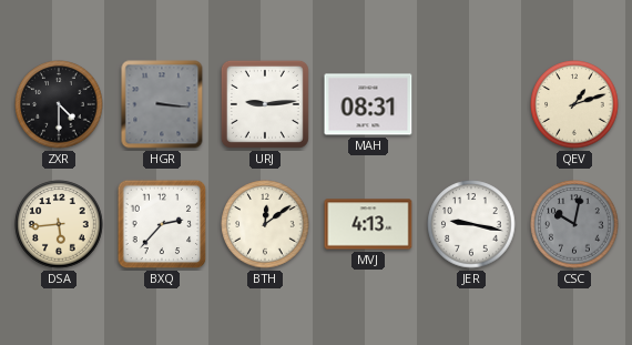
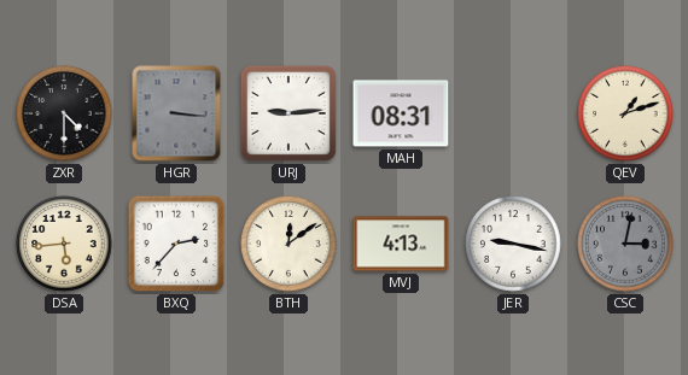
CSC: 10:02 -> 3:02 (625, 244)
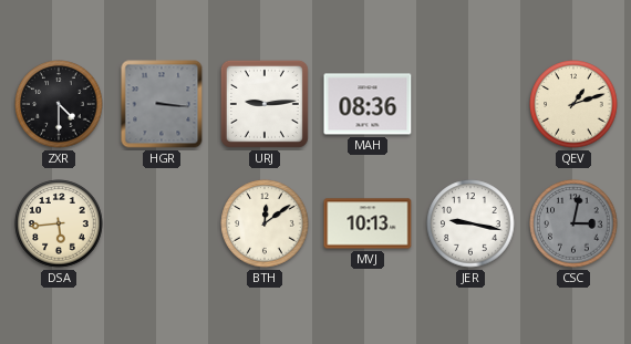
MAH: 08:31 -> 08:36 (368, 104)
BXQ: 2:37 -> none (176, 244)
MVJ: 4:13 -> 10:13 (368, 223)
